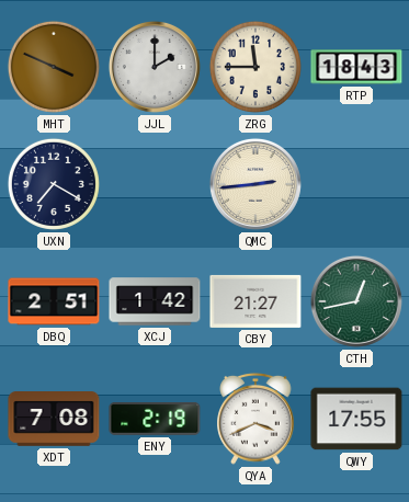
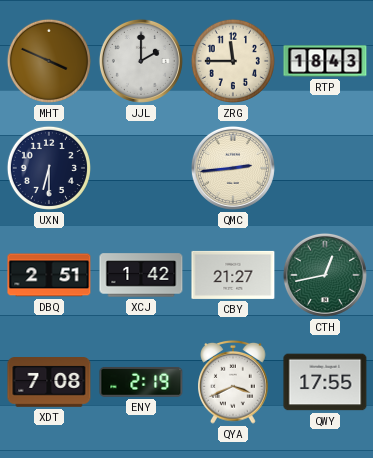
UXN: 7:20 -> 6:30 (49, 168)
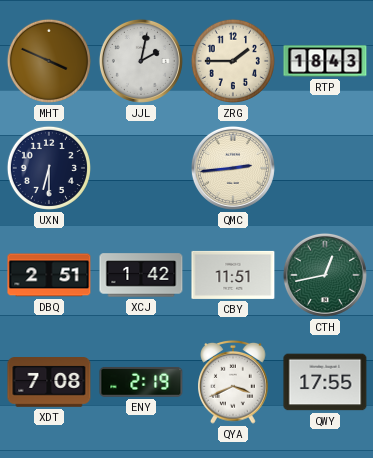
JJL: 2:00 -> 2:02 (141, 61)
ZRG: 11:45 -> 1:45 (233, 61)
CBY: 21:27 -> 11:51 (233, 275)
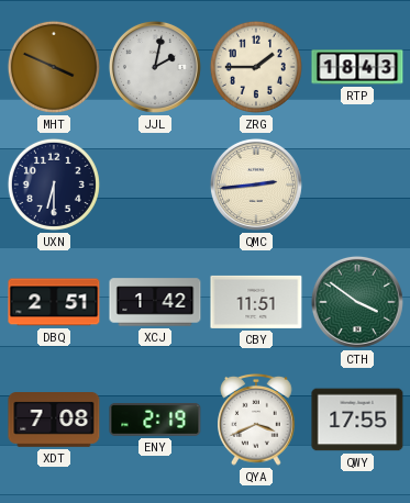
CTH: 12:43 -> 3:51 (357, 302)
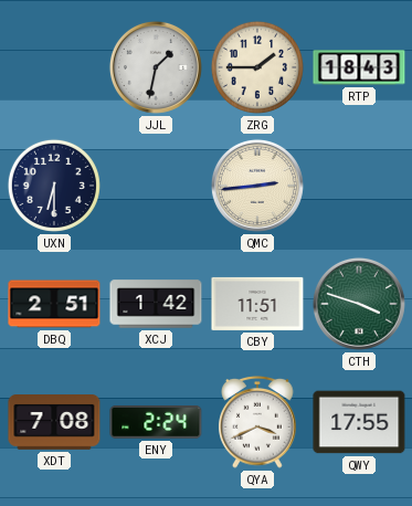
MHT: 3:49 -> none (54, 67)
JJL: 2:02 -> 1:32 (156, 67)
CTH: 3:51 -> 3:48 (359, 304)
ENY: 2:19 -> 2:24 (156, 422)
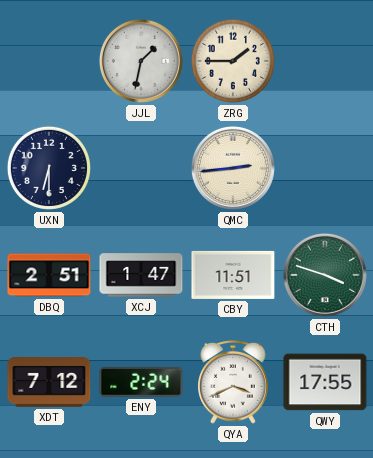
RTP: 18:43 -> none (359, 67)
XCJ: 1:42 -> 1:47 (141, 275)
XDT: 7:08 -> 7:12 (49, 383)
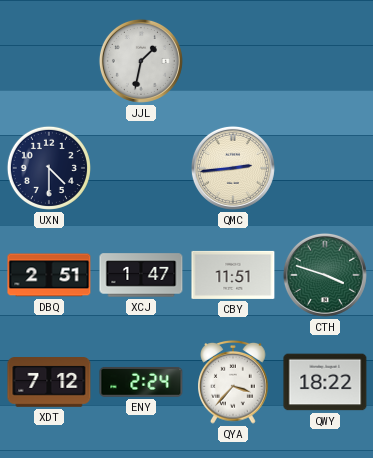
ZRG: 1:45 -> none (233, 61)
UXN: 6:30 -> 4:30 (49, 168)
QYA: 3:41 -> 3:37 (233, 382)
QWY: 17:55 -> 18:22 (325, 382)
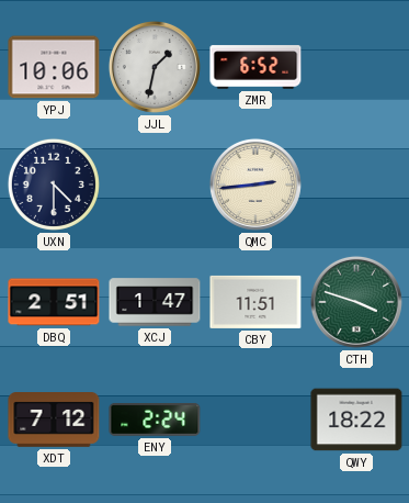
YPJ: none -> 10:06 (54, 67)
ZMR: none -> 6:52 (255, 67)
QYA: 3:37 -> none (233, 382)
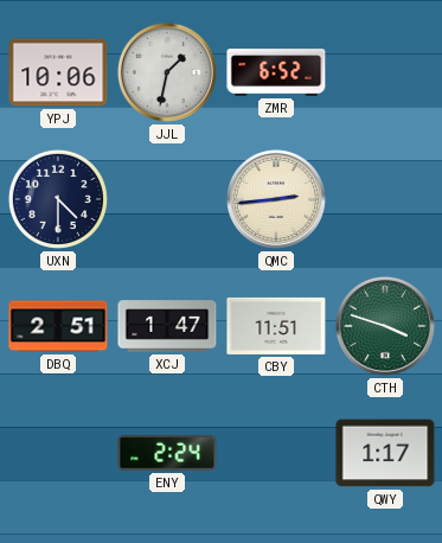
XDT: 7:12 -> none (54, 421)
QWY: 18:22 -> 1:17 (385, 453)
